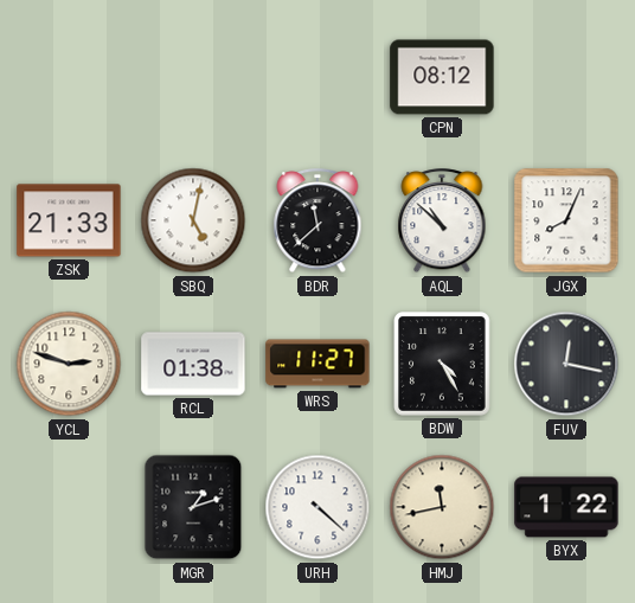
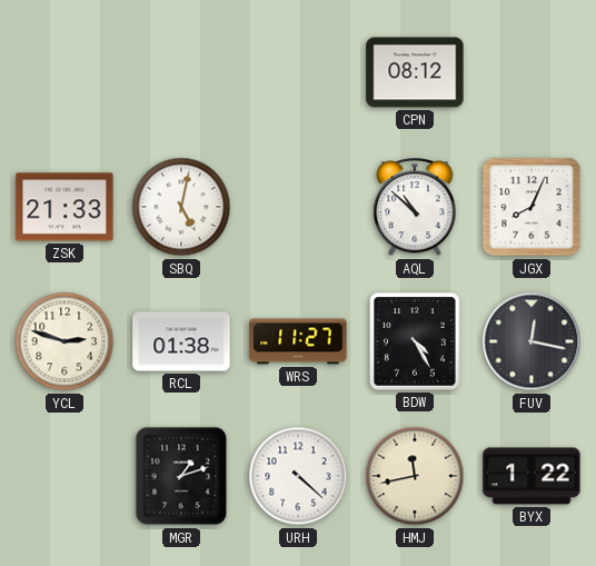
BDR: 11:38 -> none (317, 222)
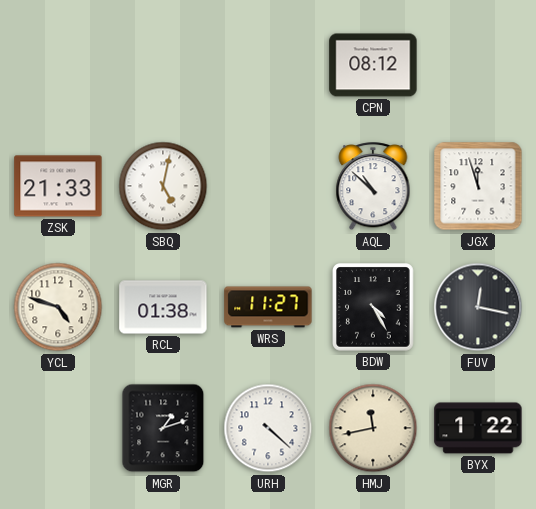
JGX: 8:04 -> 11:57 (478, 186)
YCL: 2:48 -> 4:48 (58, 307)
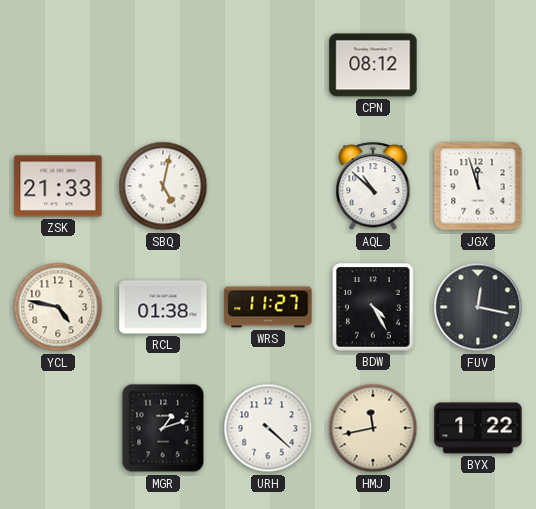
YCL: 4:48 -> 4:47 (58, 307)
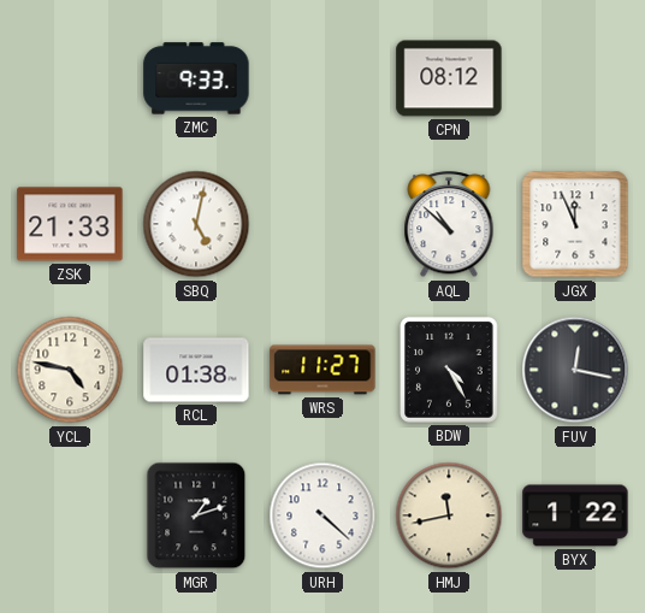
ZMC: none -> 9:33 (196, 78)
JGX: 11:57 -> 11:56 (575, 224)
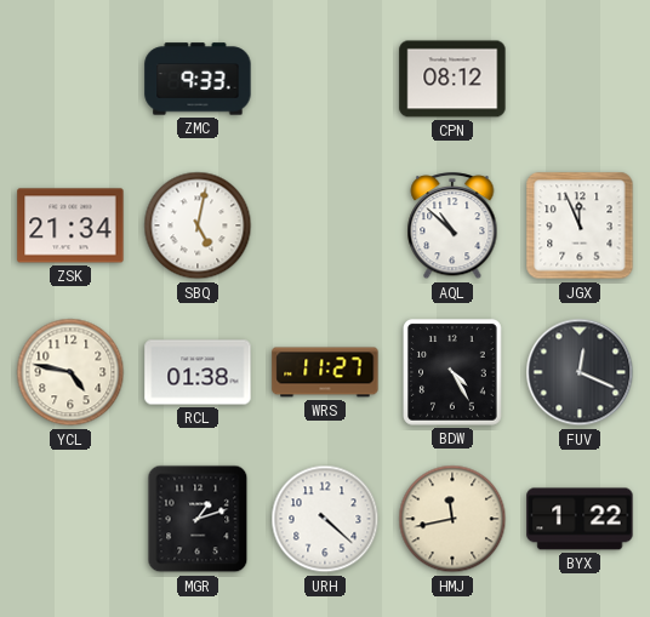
ZSK: 21:33 -> 21:34 (70, 225)
FUV: 12:17 -> 12:19 (580, 372)
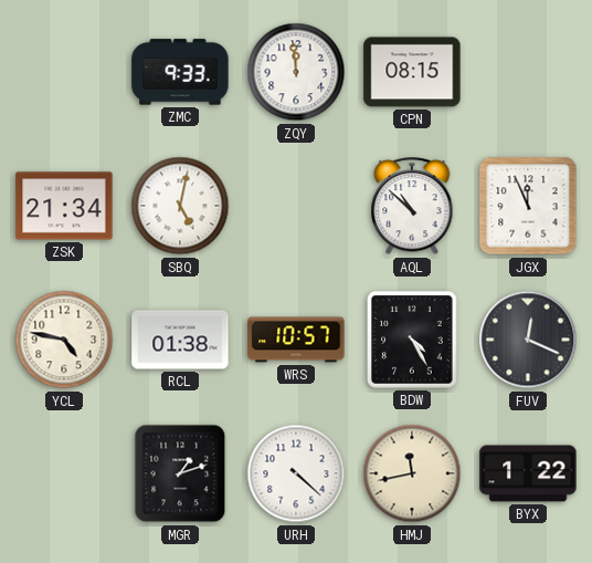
ZQY: none -> 11:59 (296, 72)
CPN: 08:12 -> 08:15 (412, 72)
WRS: 11:27 -> 10:57 (296, 340)
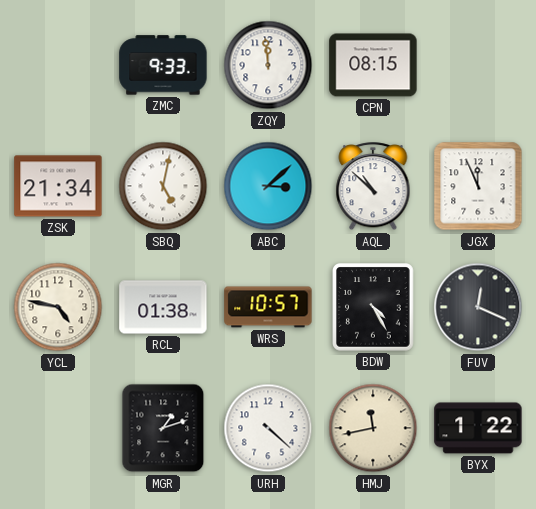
ABC: none -> 3:08 (268, 186)
